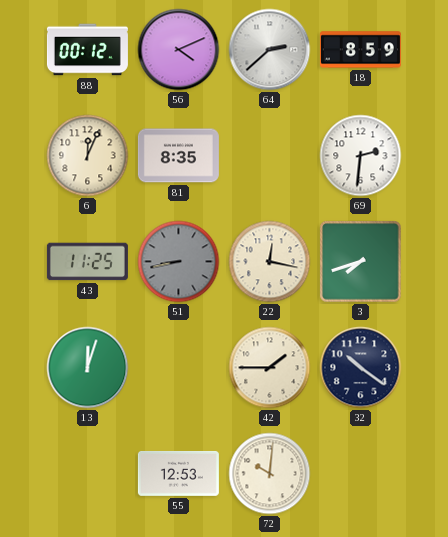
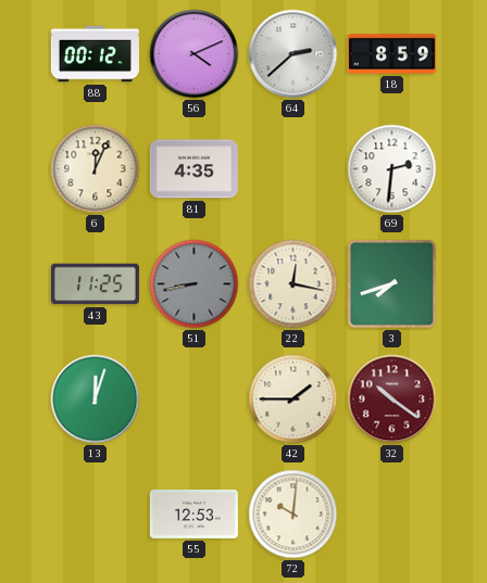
81: 8:35 -> 4:35 (193, 169)
32 dial: navy -> burgundy (392, 400)
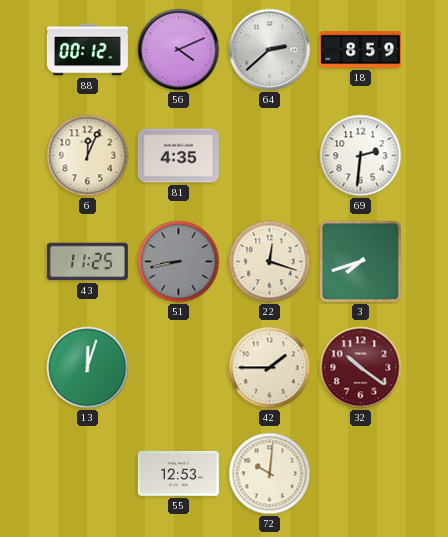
22: 12:17 -> 12:18 (270, 262)
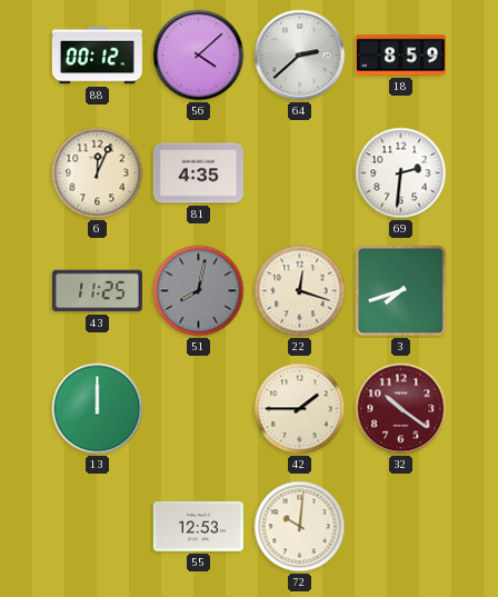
56: 4:11 -> 4:08 (199, 56)
51: 8:43 -> 8:02 (199, 291)
13: 12:03 -> 12:00 (98, 409)
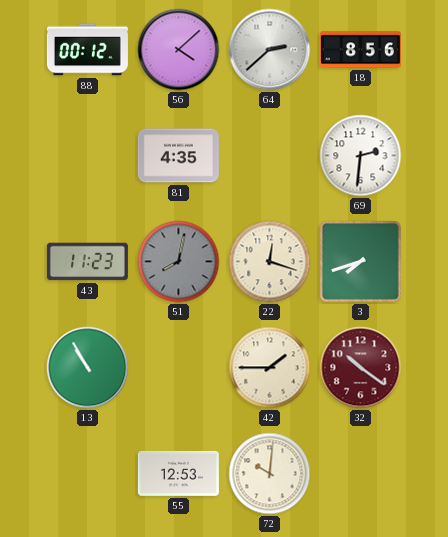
18: 8:59 -> 8:56 (360, 50)
6: 12:04 -> none (98, 173)
43: 11:25 -> 11:23 (87, 262)
13: 12:00 -> 10:55 (88, 368)
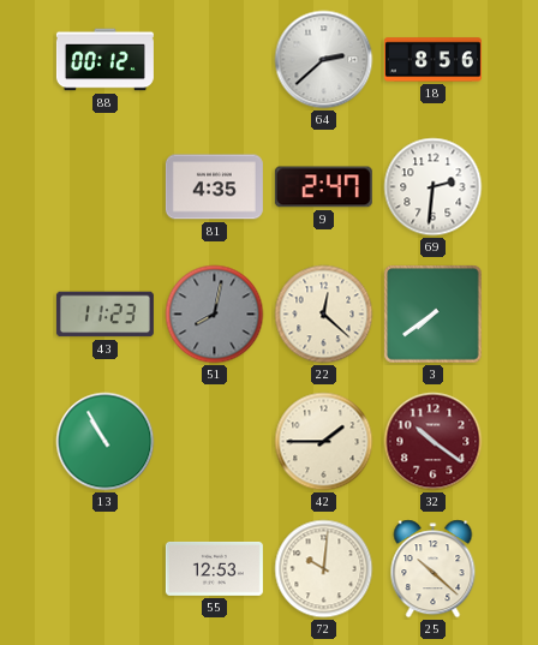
56: 4:08 -> none (179, 50)
9: none -> 2:47 (323, 187)
22: 12:18 -> 12:22 (324, 315)
3: 7:42 -> 7:39 (434, 315)
25: none -> 10:22 (434, 569)
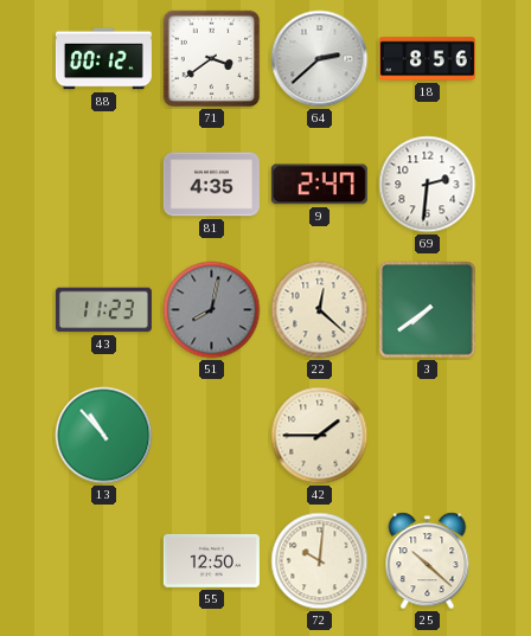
71: none -> 3:39 (212, 59)
13: 10:55 -> 10:53 (104, 436)
32: 10:21 -> none (434, 442)
55: 12:53 -> 12:50 (211, 560)
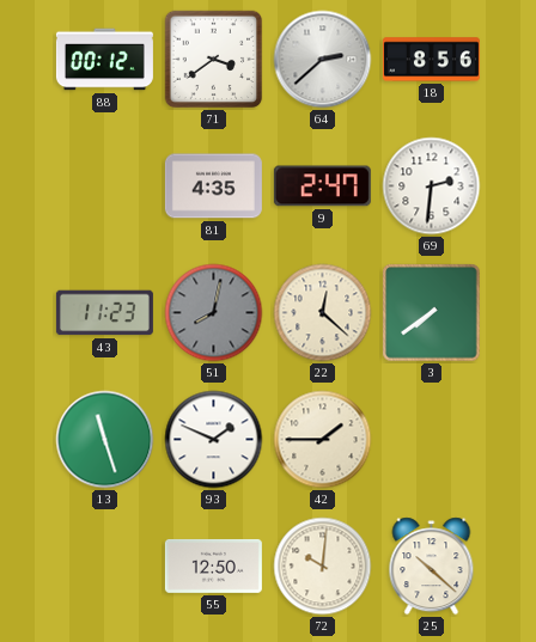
13: 10:53 -> 11:27 (105, 440)
93: none -> 1:49 (214, 440)
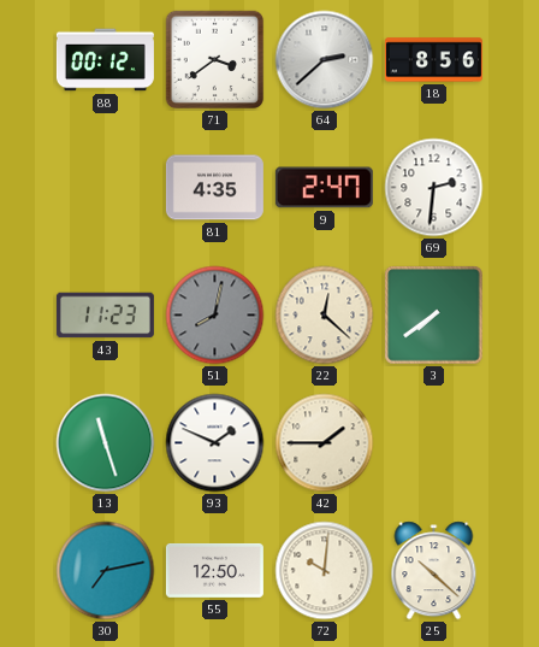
30: none -> 7:13 (106, 571)
